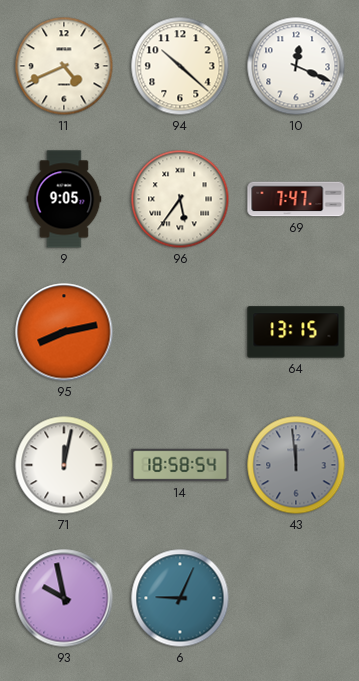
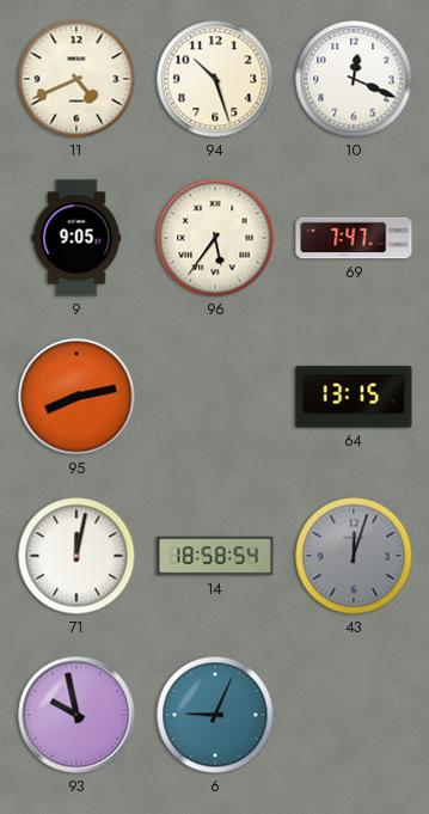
94: 10:22 -> 10:27 (215, 79)
43: 11:59 -> 12:03 (354, 556)
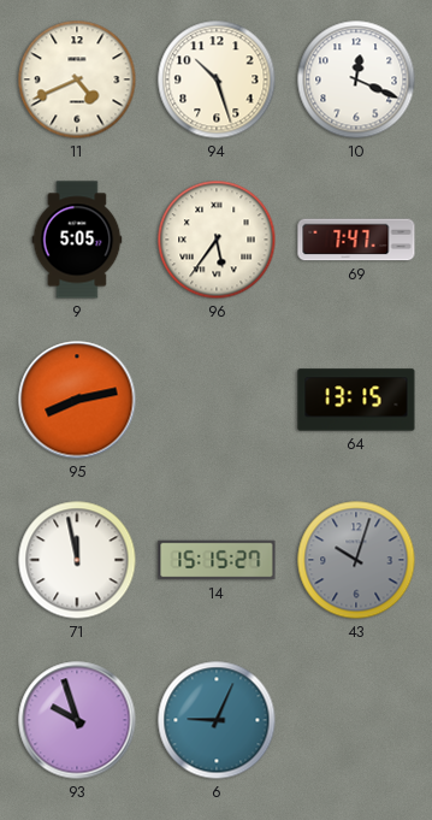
9: 9:05 -> 5:05 (77, 240)
71: 12:02 -> 11:58 (77, 560)
14: 18:58 -> 15:15 (217, 560)
43: 12:03 -> 10:03 (356, 560)
93: 9:58 -> 9:57 (77, 720)
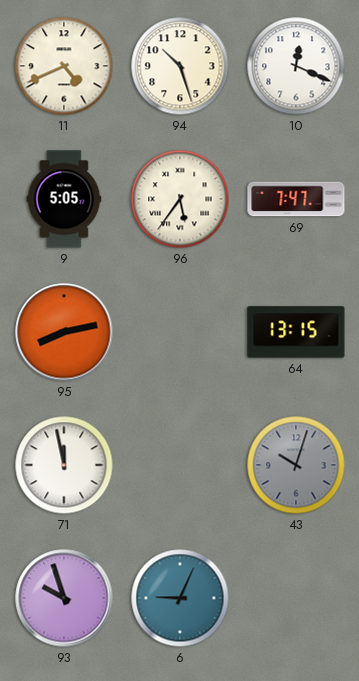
14: 15:15 -> none (217, 560)
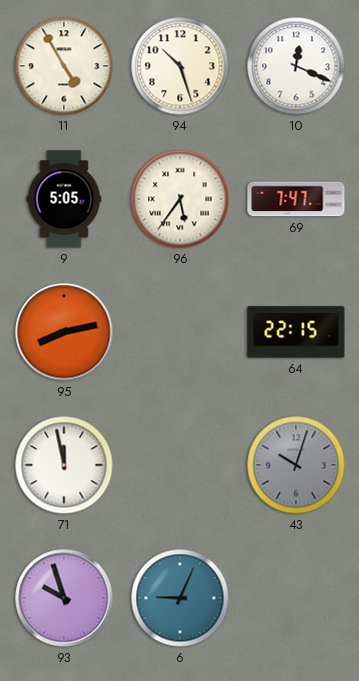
11: 4:41 -> 4:55 (64, 66)
64: 13:15 -> 22:15 (296, 332)
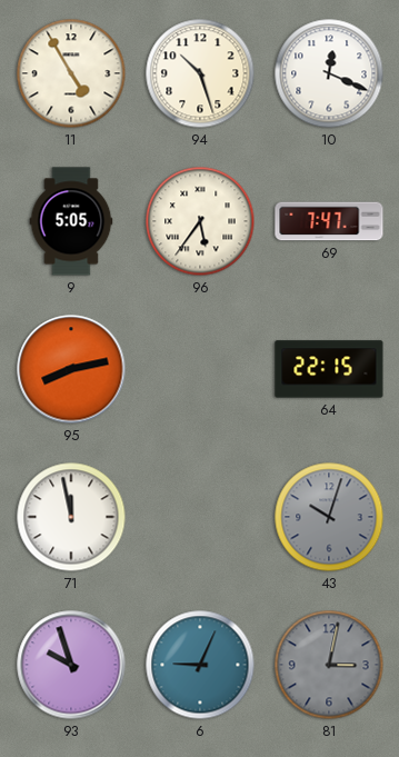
81: none -> 3:02 (329, 665)
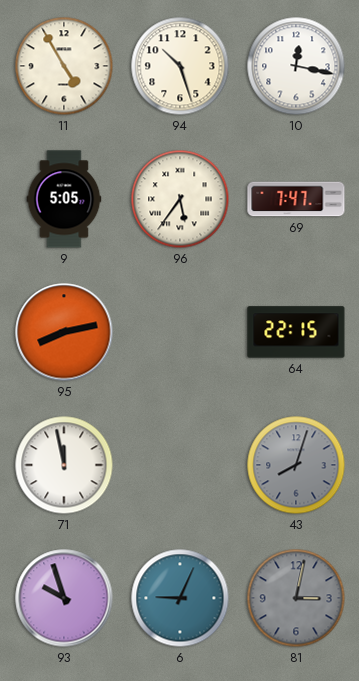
10: 12:19 -> 12:17 (296, 66)
43: 10:03 -> 8:03 (296, 465)
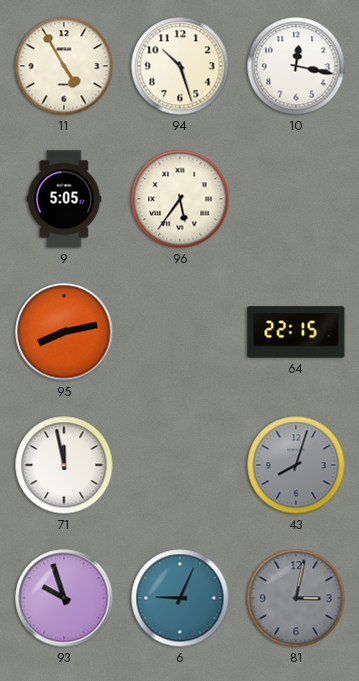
69: 7:47 -> none (296, 199)
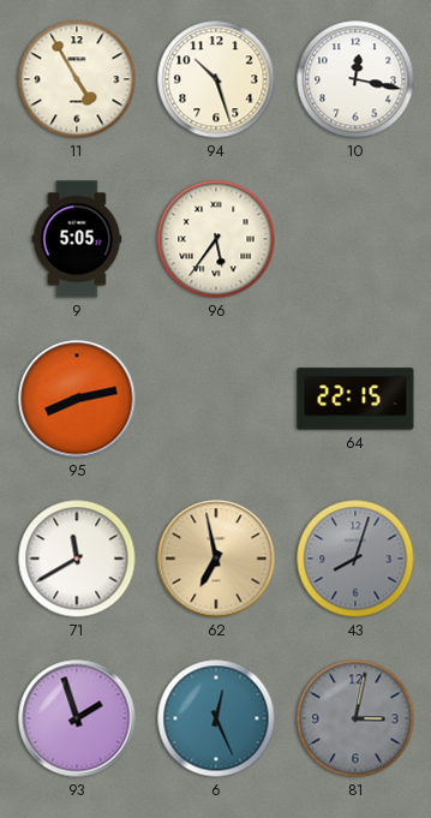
71: 11:58 -> 11:40 (77, 559)
62: none -> 6:58 (216, 559)
93: 9:57 -> 1:57 (77, 718)
6: 9:04 -> 12:26 (216, 718)
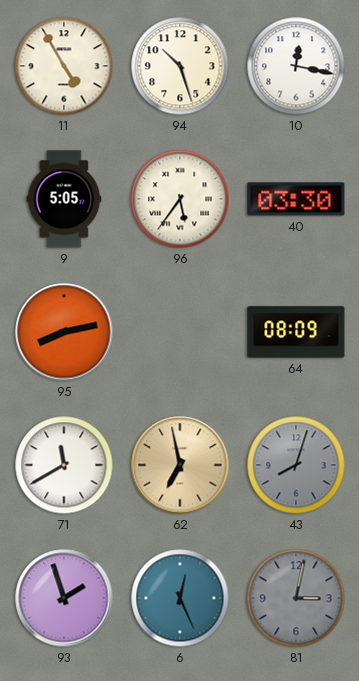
40: none -> 03:30 (296, 199)
64: 22:15 -> 08:09 (296, 332)
